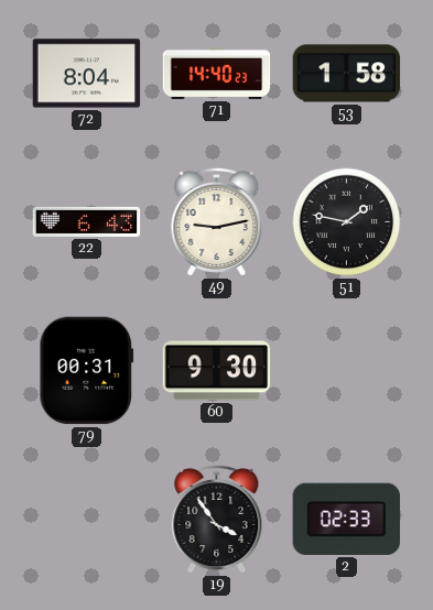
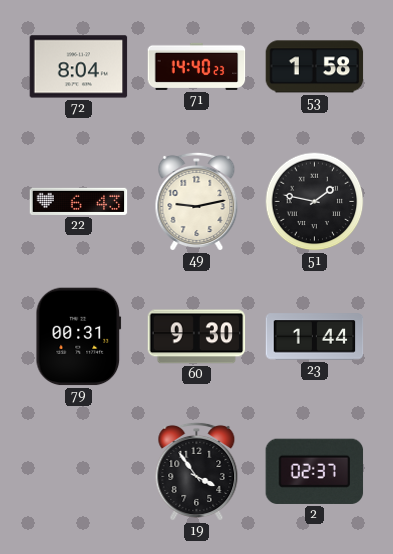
23: none -> 1:44 (315, 337)
2: 02:33 -> 02:37 (315, 471)
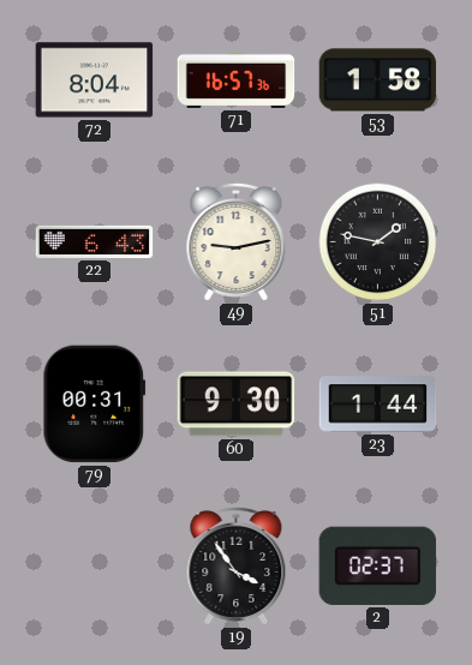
71: 14:40 -> 16:57 (237, 79)
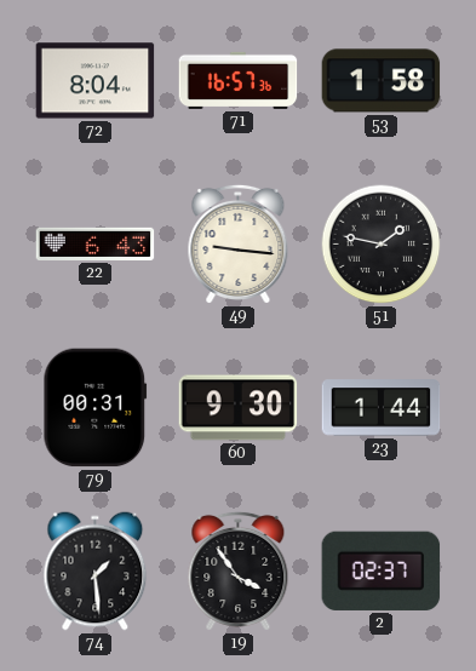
49: 9:13 -> 9:16 (239, 243)
74: none -> 1:29 (96, 572)
